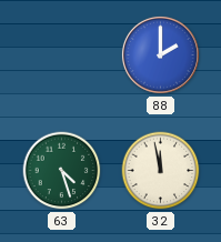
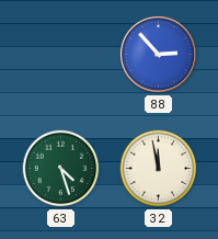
88: 2:00 -> 2:53 (158, 54)
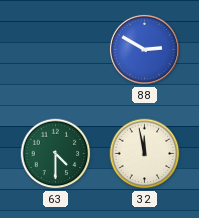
88: 2:53 -> 2:50 (144, 49)
63: 4:27 -> 4:30 (56, 154)
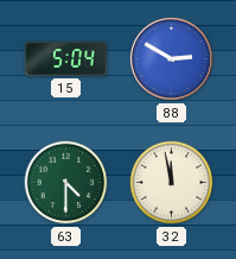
15: none -> 5:04 (65, 59)
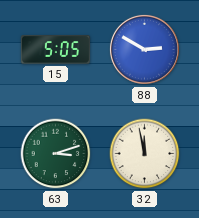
15: 5:04 -> 5:05 (55, 50)
63: 4:30 -> 3:12 (56, 154)
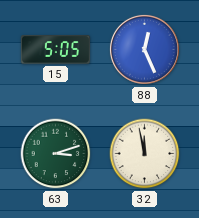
88: 2:50 -> 12:26 (144, 49)
